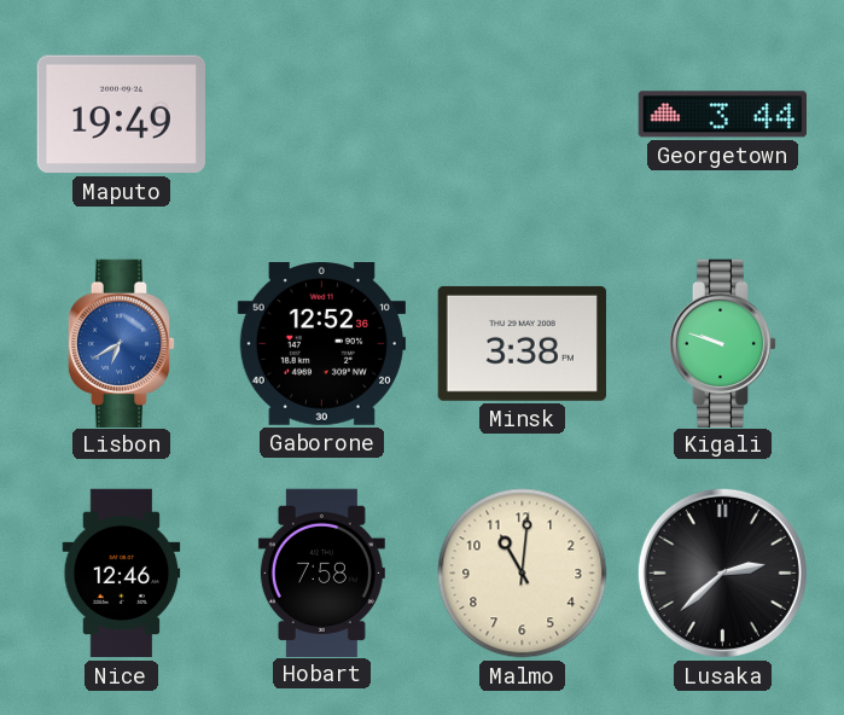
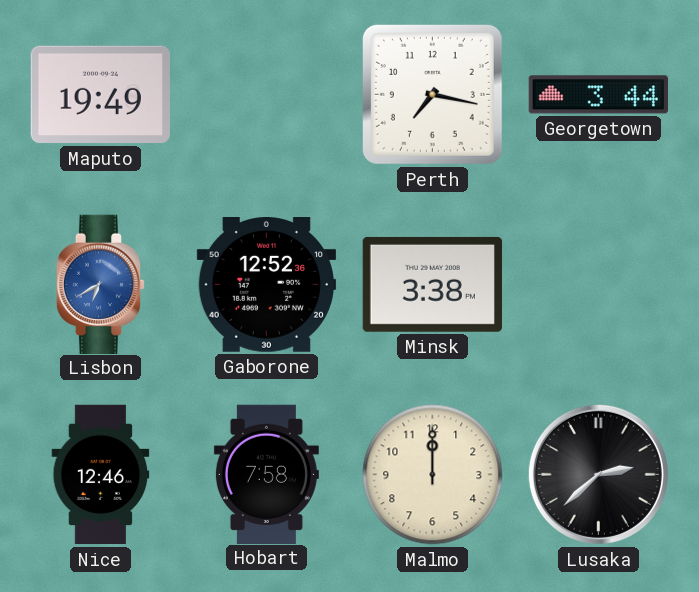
Perth: none -> 7:17 (432, 94)
Kigali: 9:48 -> none (723, 343)
Malmo: 11:01 -> 12:00 (433, 475)
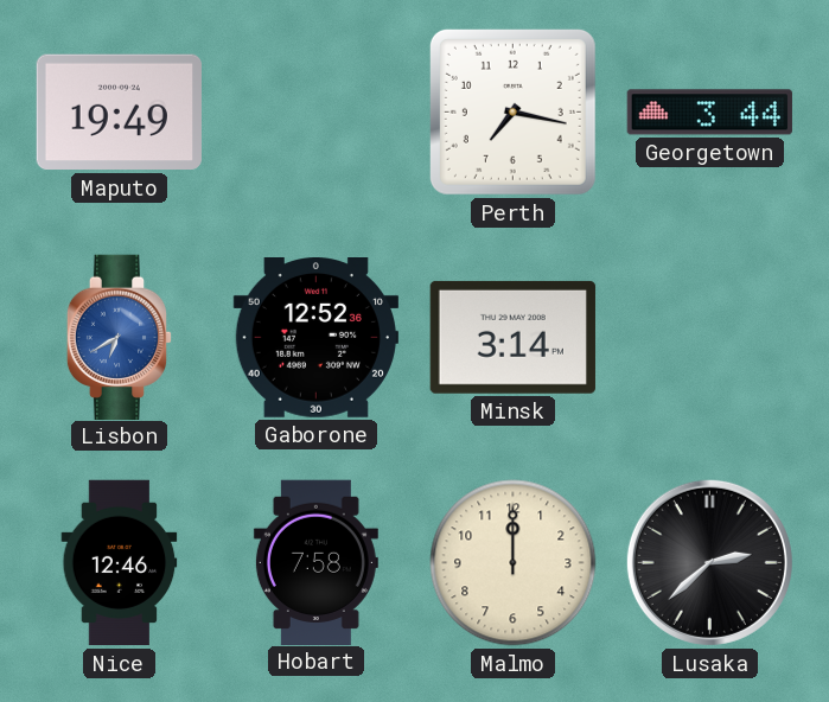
Minsk: 3:38 -> 3:14 (512, 337)
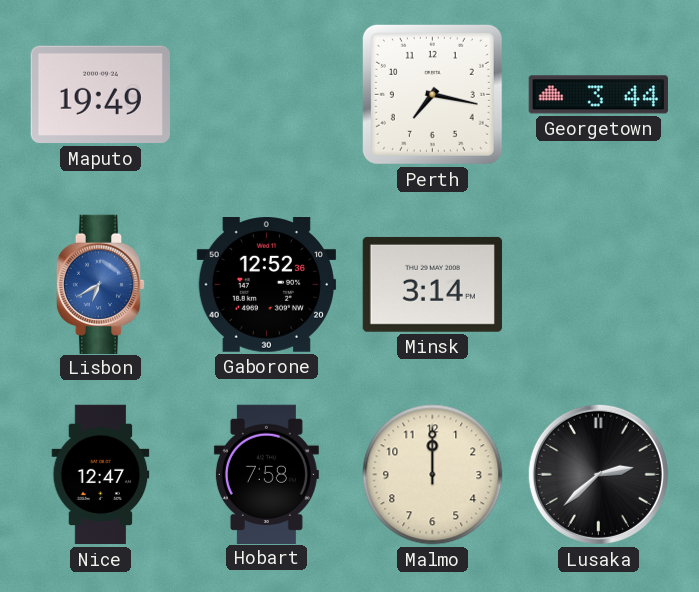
Nice: 12:46 -> 12:47 (101, 475)
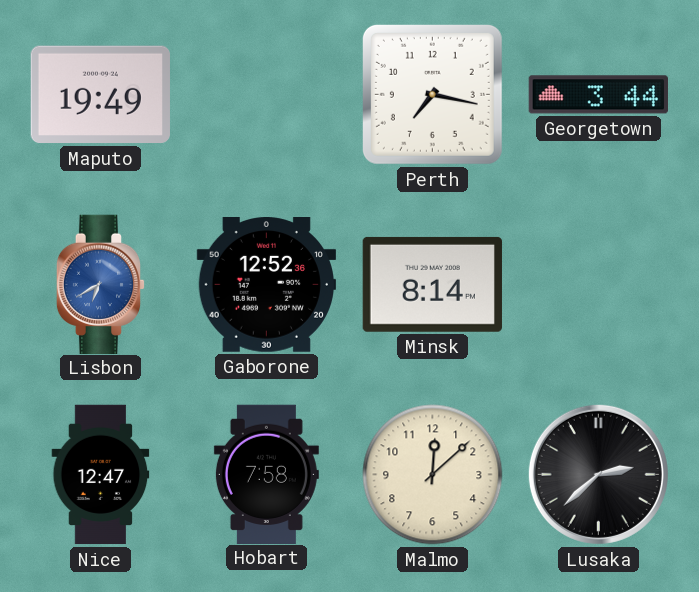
Minsk: 3:14 -> 8:14 (432, 284)
Malmo: 12:00 -> 12:08 (433, 475)
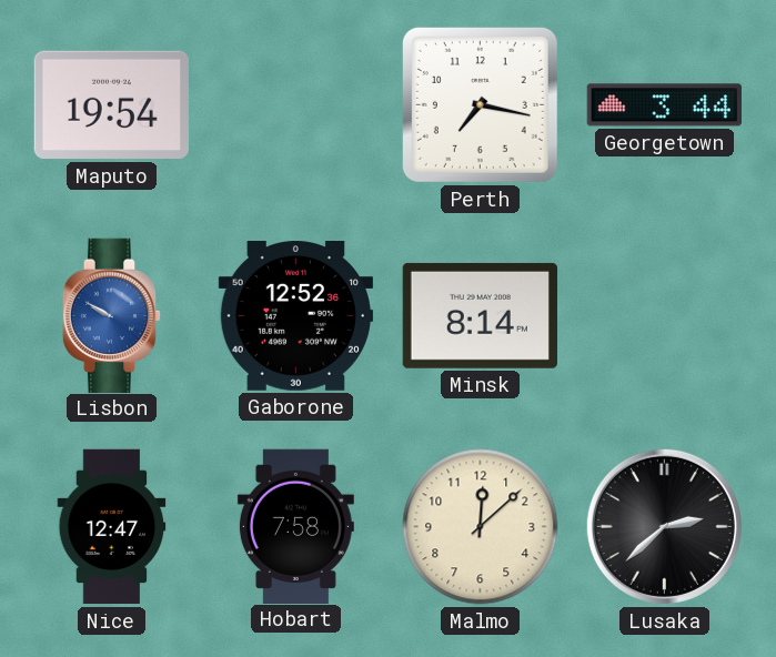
Maputo: 19:49 -> 19:54 (111, 105)
Lisbon: 6:40 -> 9:50 (112, 315)
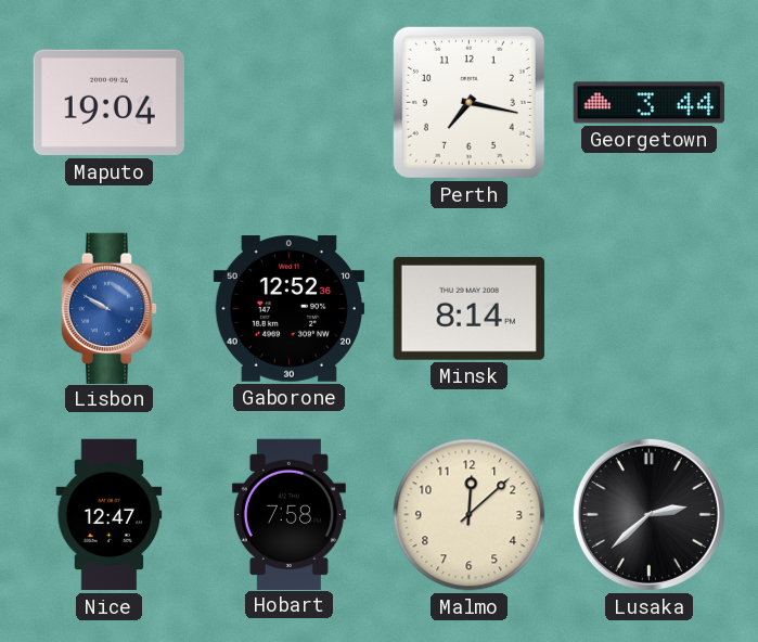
Maputo: 19:54 -> 19:04 (108, 103)
